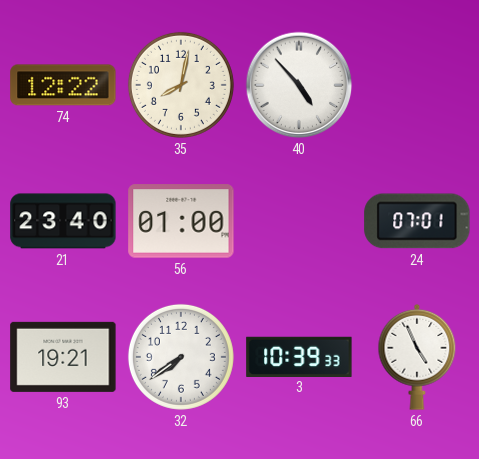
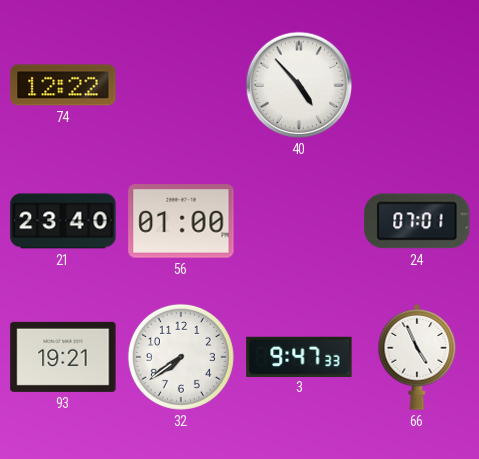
35: 8:02 -> none (181, 85)
3: 10:39 -> 9:47 (299, 356)
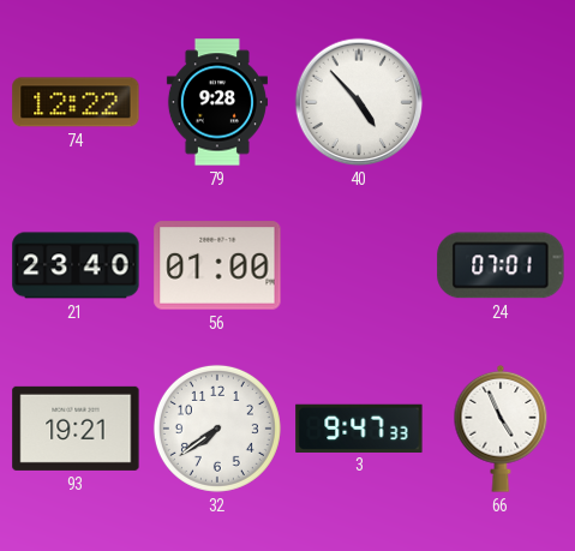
79: none -> 9:28 (217, 102)
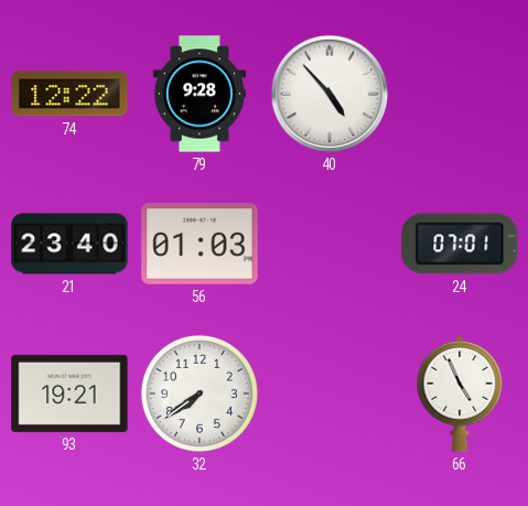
56: 01:00 -> 01:03 (200, 244)
3: 9:47 -> none (359, 427)
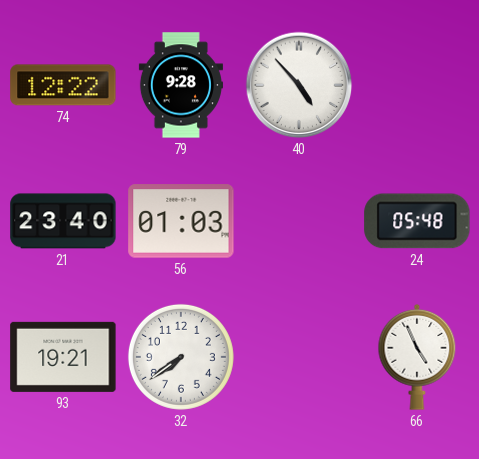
24: 07:01 -> 05:48 (417, 221)
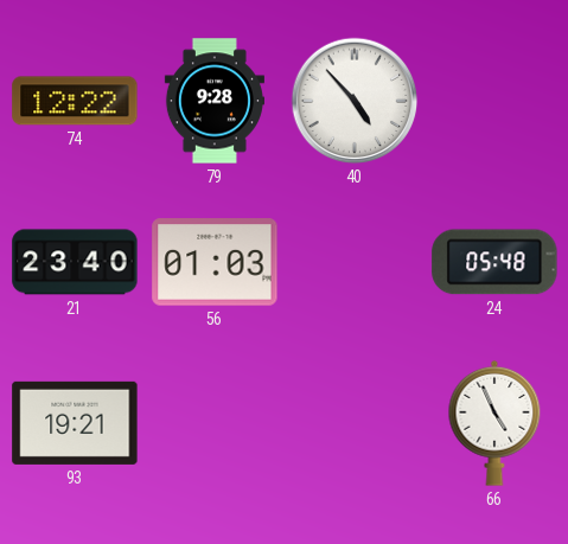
32: 7:39 -> none (181, 357)
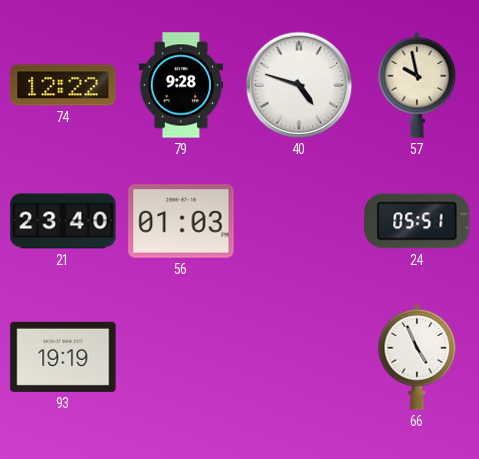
40: 4:53 -> 4:48 (299, 85)
57: none -> 9:58 (417, 85)
24: 05:48 -> 05:51 (417, 221)
93: 19:21 -> 19:19 (63, 357)
